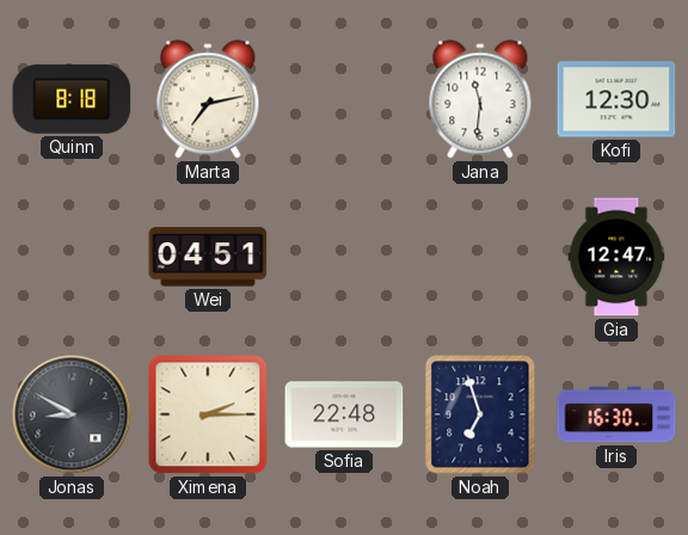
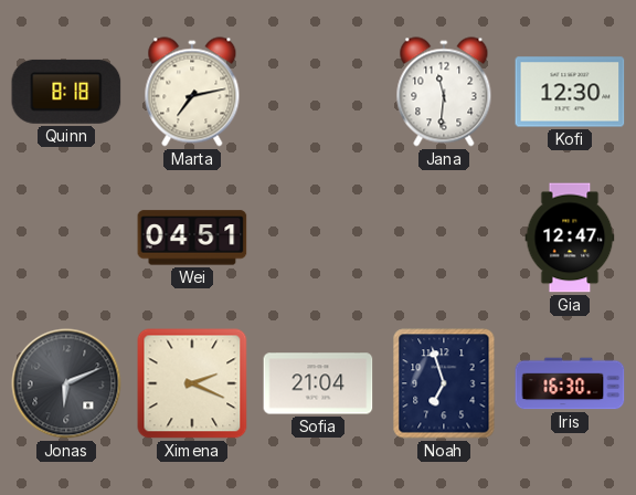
Jonas: 8:50 -> 6:11 (66, 383)
Ximena: 2:15 -> 2:19 (192, 383)
Sofia: 22:48 -> 21:04 (318, 383)
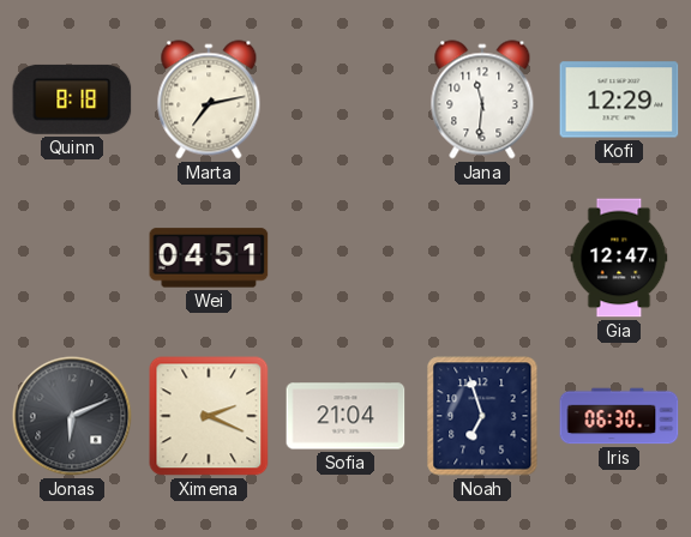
Kofi: 12:30 -> 12:29 (619, 99)
Iris: 16:30 -> 06:30 (619, 416)
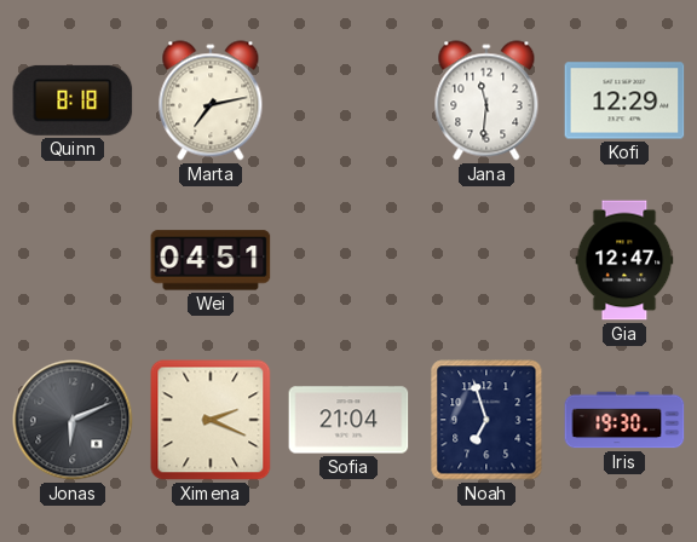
Iris: 06:30 -> 19:30 (624, 420)
